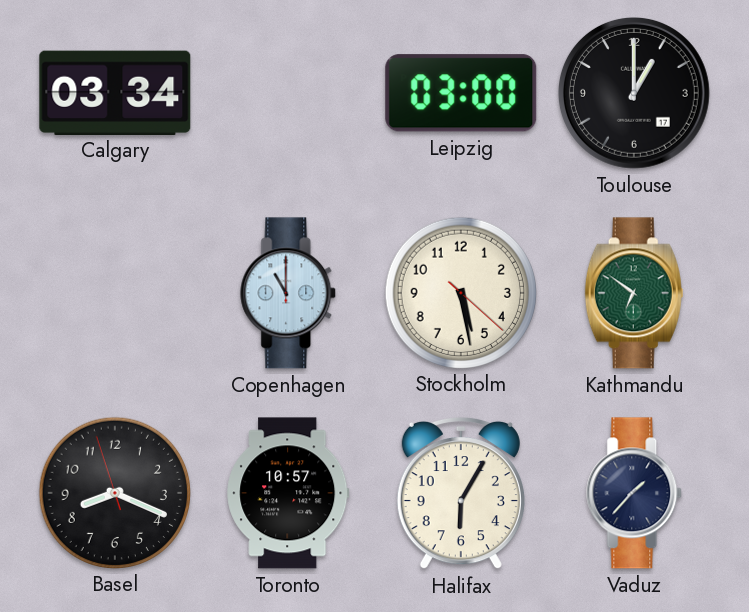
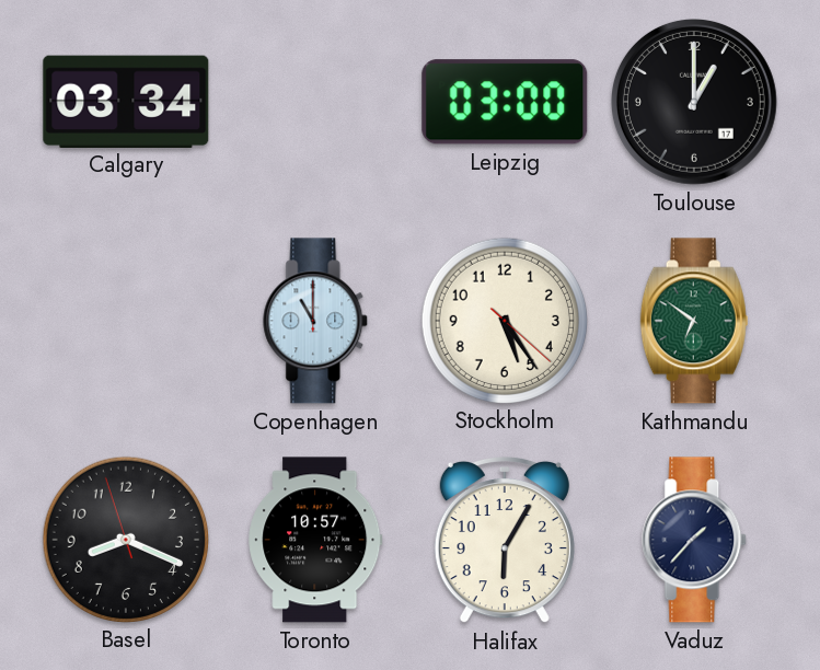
Stockholm: 5:28 -> 5:24 (504, 320)
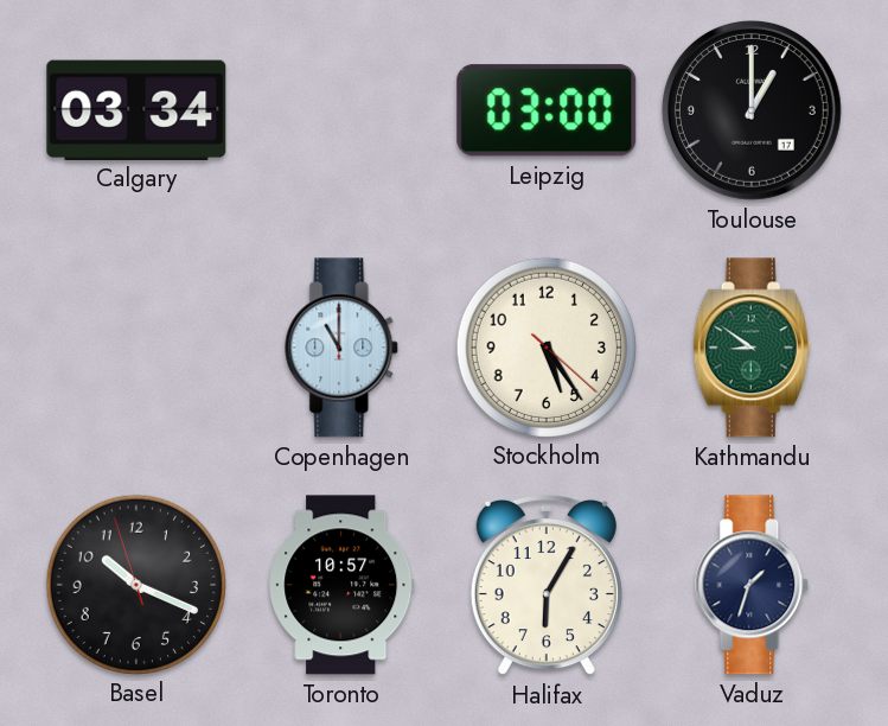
Kathmandu: 6:51 -> 8:51 (752, 348)
Basel: 8:18 -> 10:18 (135, 584)
Vaduz: 1:37 -> 1:33 (753, 585)
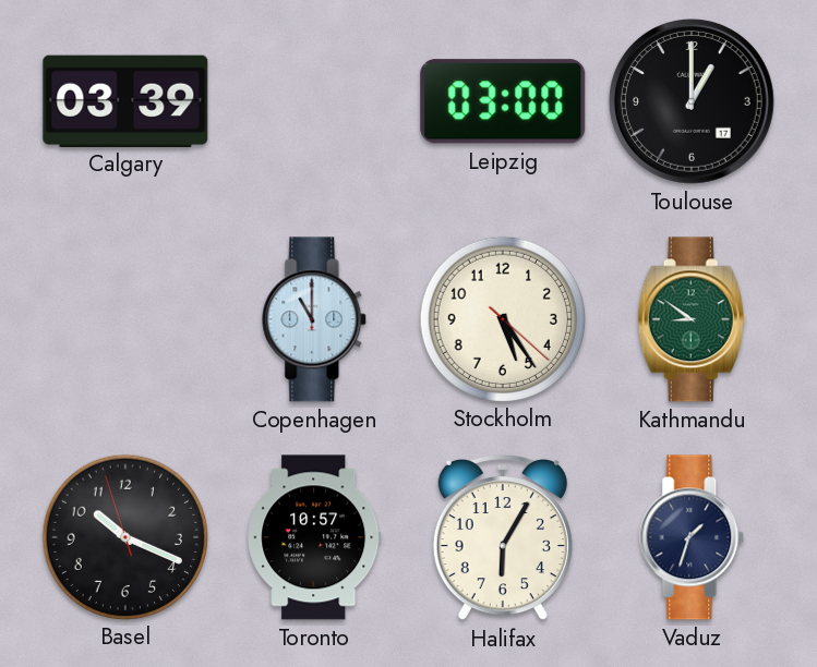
Calgary: 03:34 -> 03:39 (125, 100)
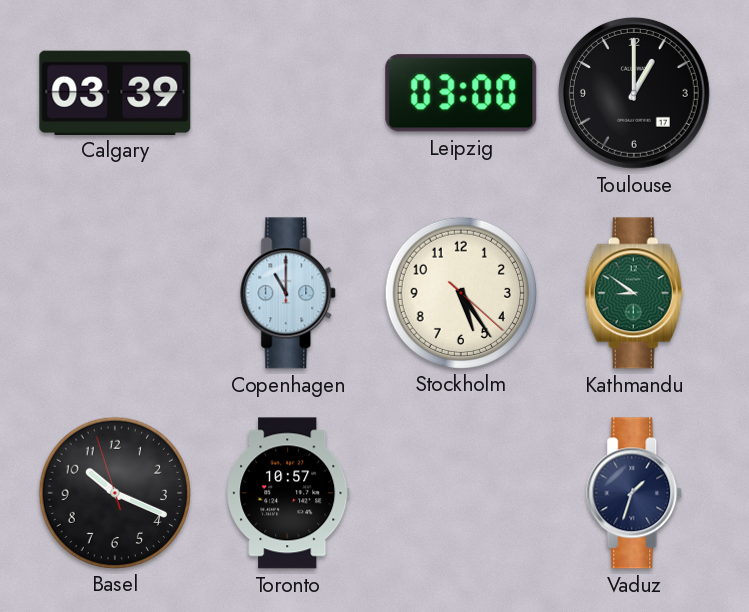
Halifax: 6:05 -> none (503, 537)
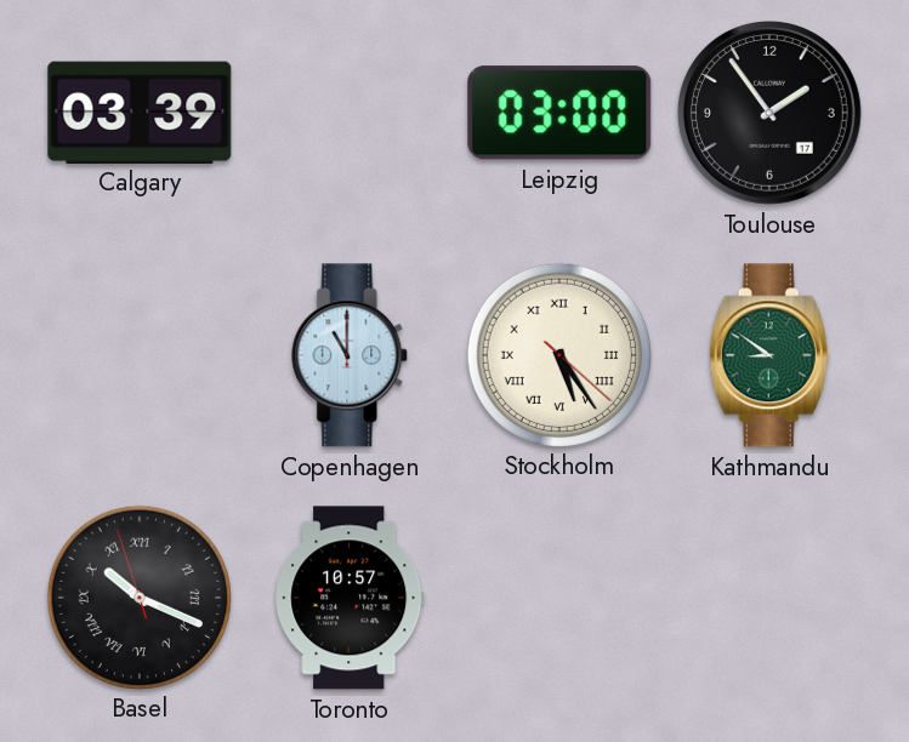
Toulouse: 1:00 -> 1:54 (769, 113)
Stockholm numerals: Arabic -> Roman (558, 354)
Basel numerals: Arabic -> Roman (138, 597)
Vaduz: 1:33 -> none (635, 493)
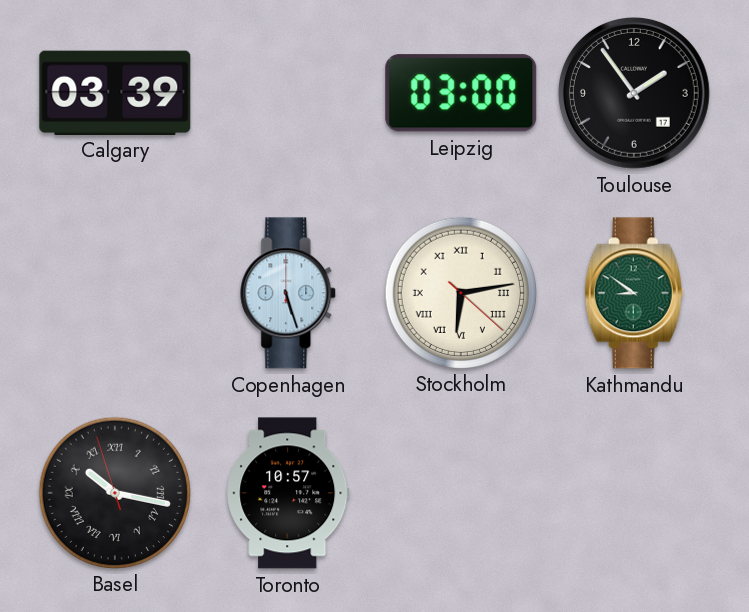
Copenhagen: 11:00 -> 5:27 (289, 293)
Stockholm: 5:24 -> 6:13 (460, 292)
Basel: 10:18 -> 10:16 (114, 492)
